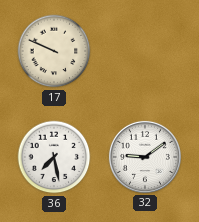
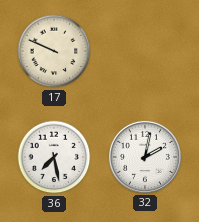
32: 9:09 -> 2:02 (145, 157)
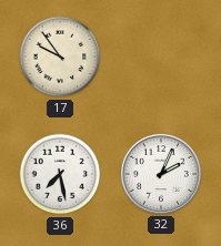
17: 9:49 -> 9:54 (60, 57)
32: 2:02 -> 2:04 (161, 174)
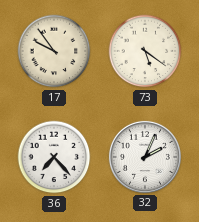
73: none -> 5:21 (145, 51)
36: 7:28 -> 7:23 (54, 157)
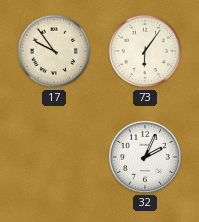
73: 5:21 -> 6:06 (145, 51)
36: 7:23 -> none (54, 157)
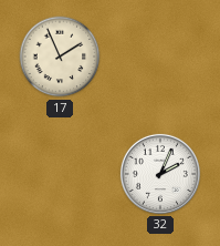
17: 9:54 -> 1:56 (60, 57)
73: 6:06 -> none (145, 51)
